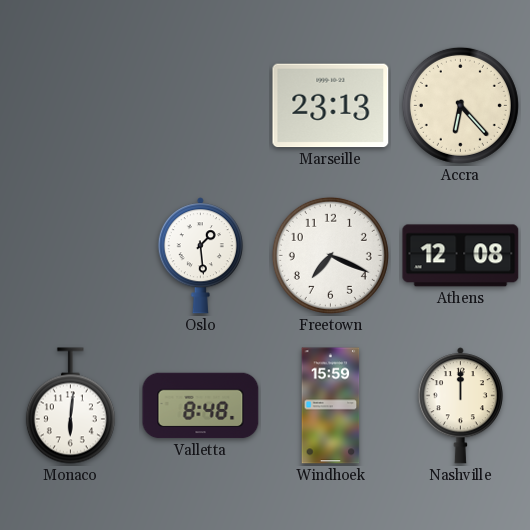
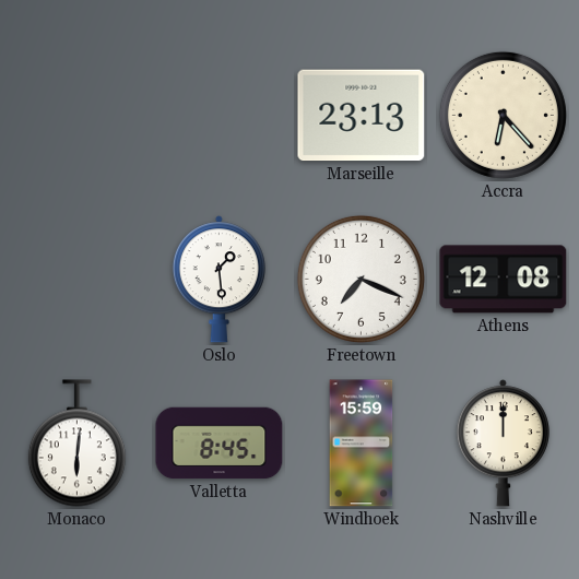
Valletta: 8:48 -> 8:45 (220, 444)
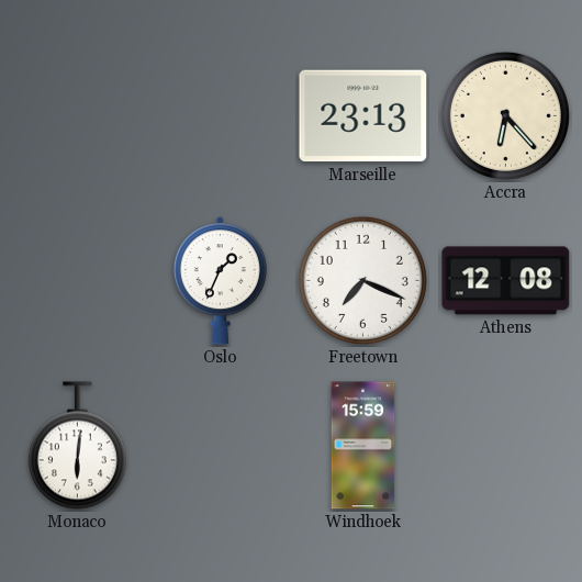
Oslo: 1:29 -> 1:34 (220, 281)
Valletta: 8:45 -> none (220, 444)
Nashville: 12:00 -> none (503, 444)
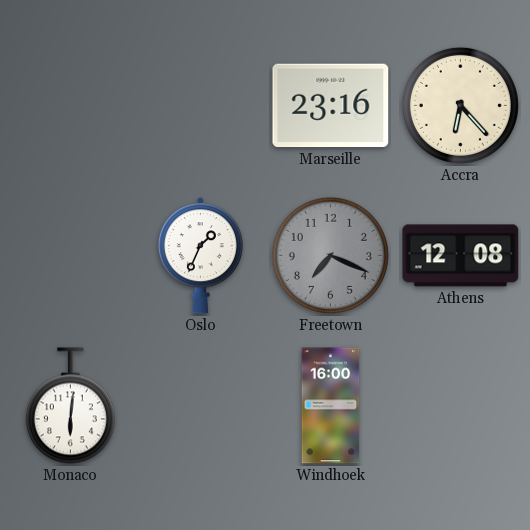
Marseille: 23:13 -> 23:16 (331, 106)
Freetown dial: white -> grey (330, 255)
Windhoek: 15:59 -> 16:00 (331, 406)
